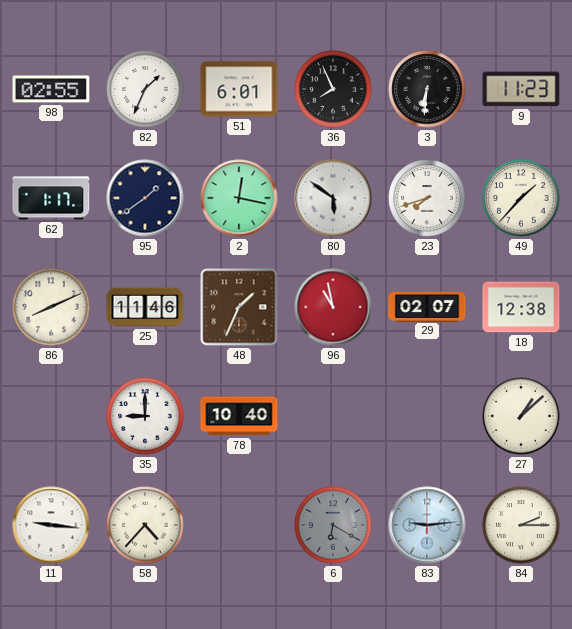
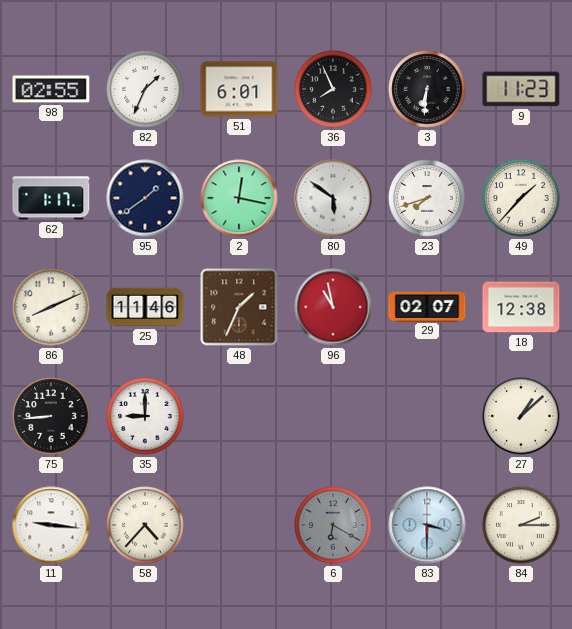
75: none -> 8:44 (51, 416)
78: 10:40 -> none (239, 416)
83: 9:14 -> 3:30 (427, 525)
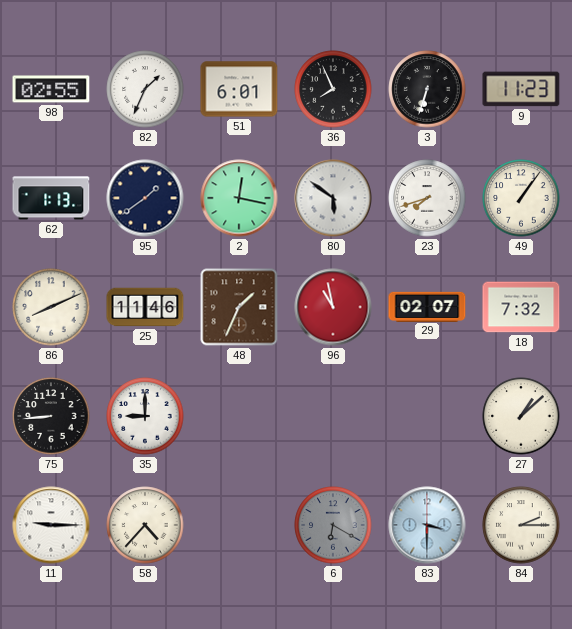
3: 6:31 -> 6:33 (427, 89)
62: 1:17 -> 1:13 (51, 198)
49: 1:37 -> 1:06 (521, 198)
18: 12:38 -> 7:32 (521, 307)
11: 9:16 -> 9:15 (51, 525)
